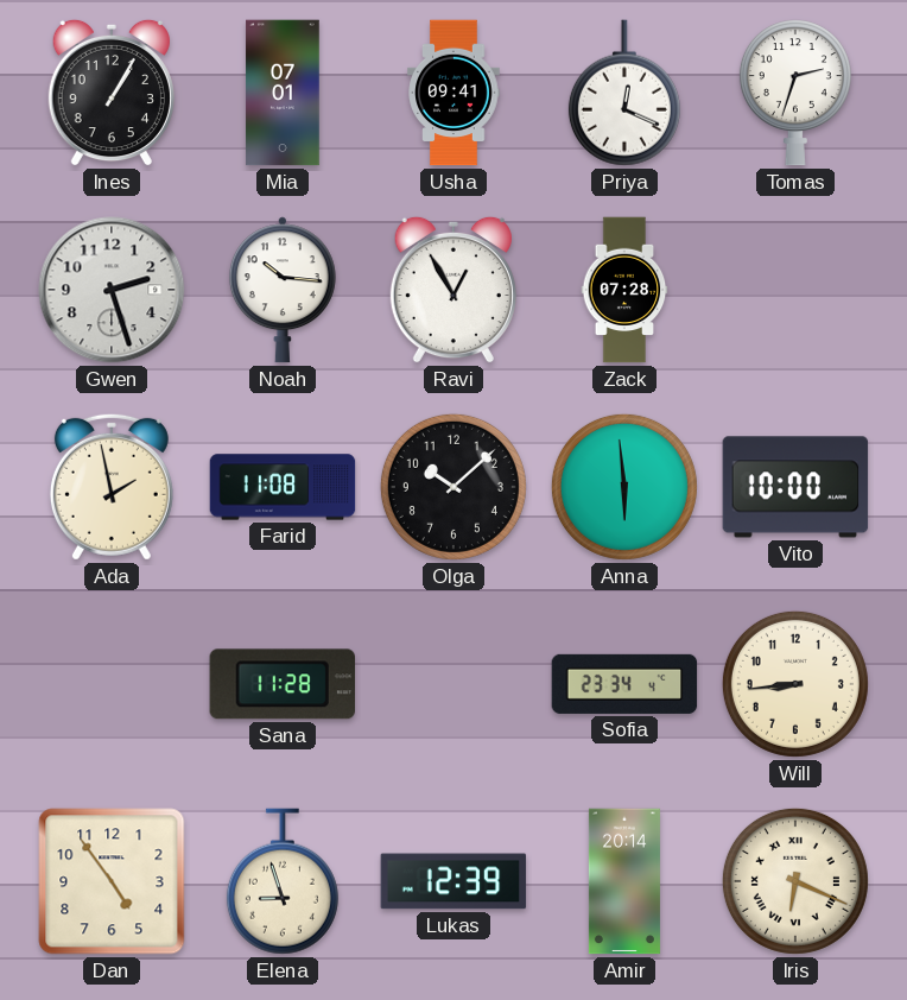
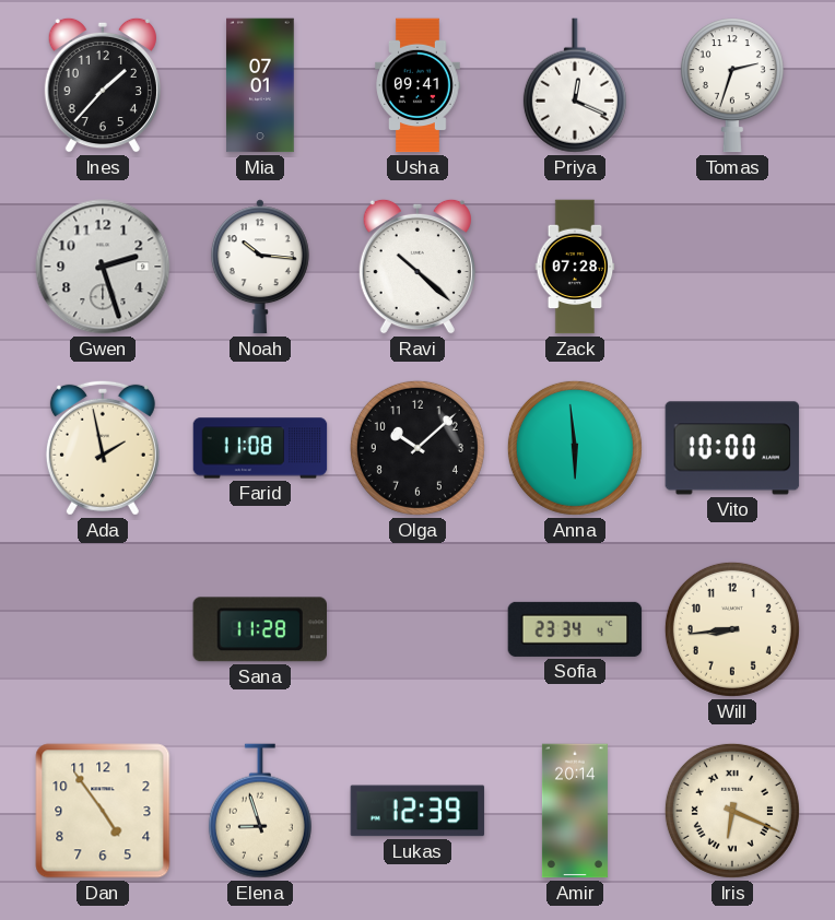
Ines: 1:05 -> 1:37 (103, 85)
Ravi: 12:55 -> 10:22 (417, 267)
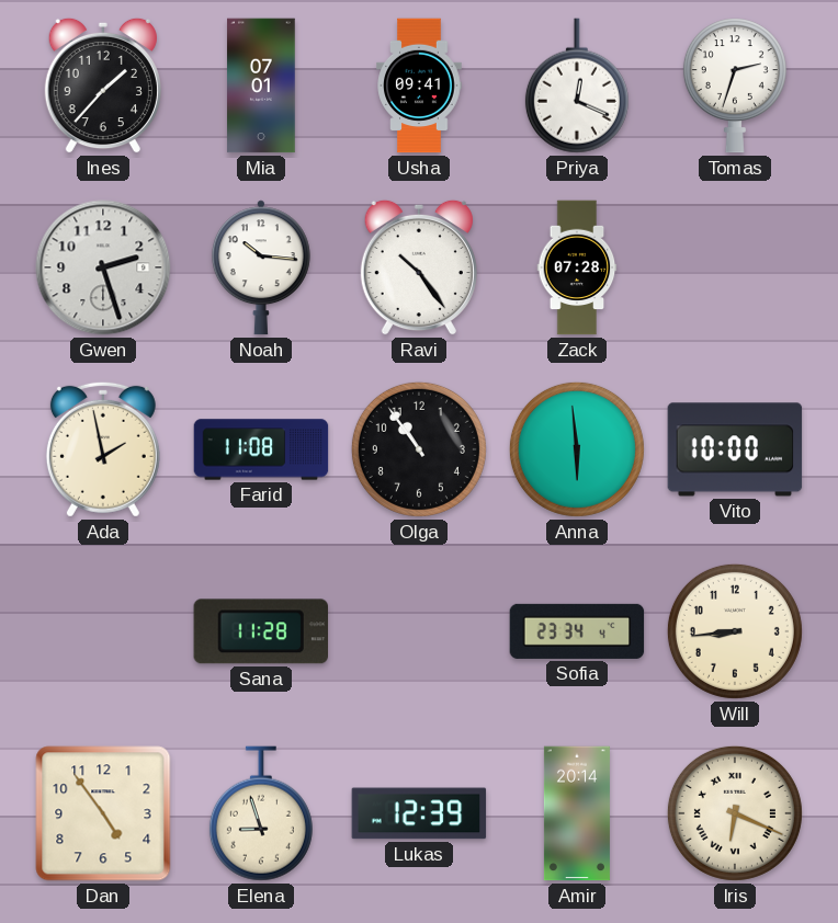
Ravi: 10:22 -> 10:24 (419, 267)
Olga: 10:08 -> 10:54 (419, 449)
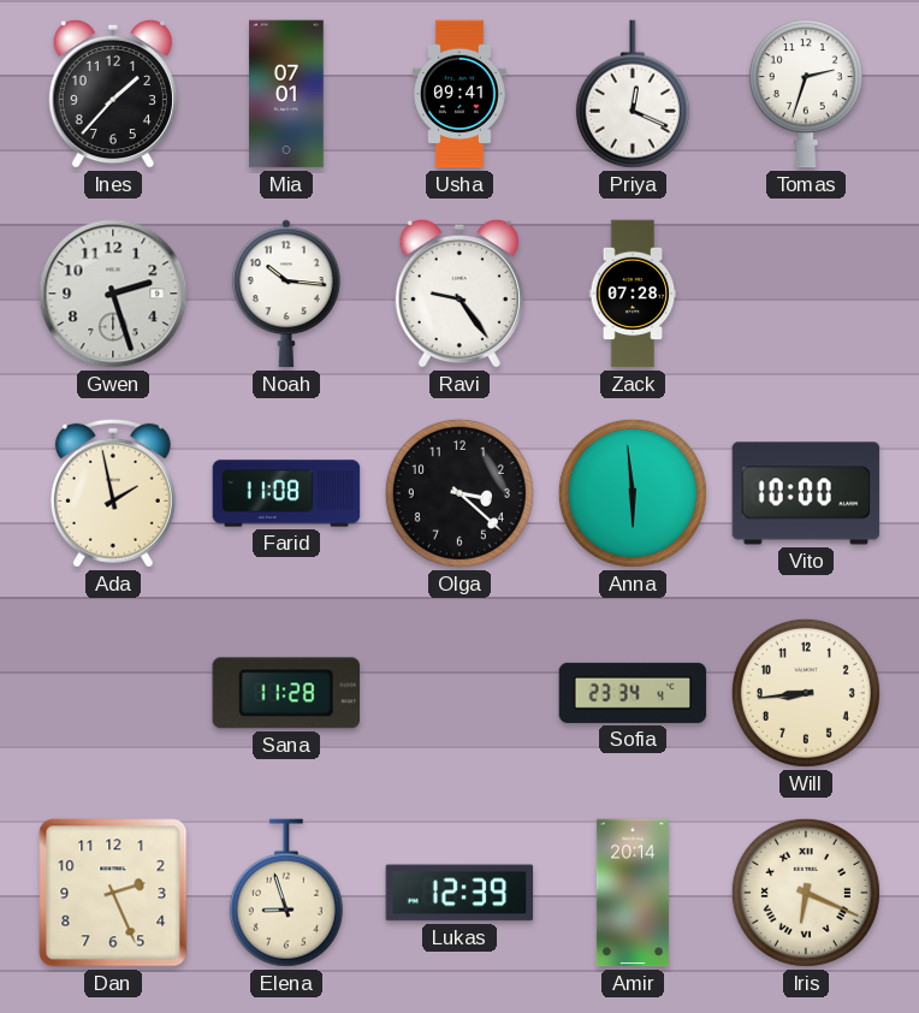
Ravi: 10:24 -> 9:24 (459, 294)
Olga: 10:54 -> 3:22 (459, 493)
Dan: 4:54 -> 2:26 (113, 893)
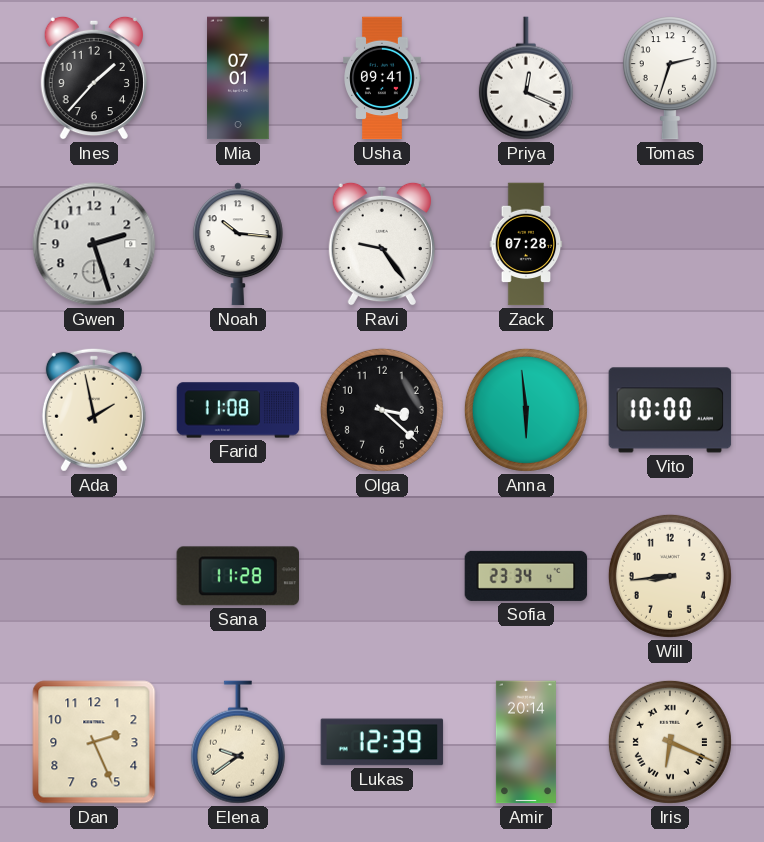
Elena: 8:57 -> 9:39 (238, 742)
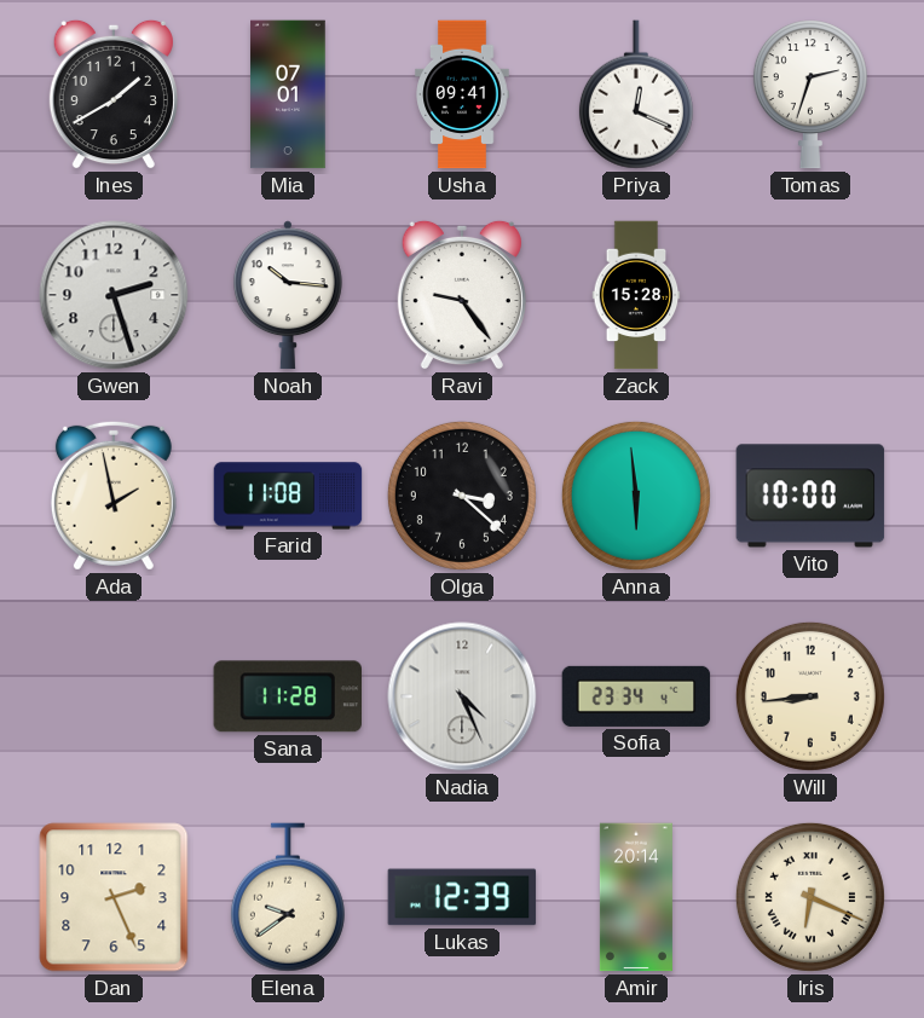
Ines: 1:37 -> 1:40 (114, 94)
Zack: 07:28 -> 15:28 (636, 295)
Nadia: none -> 4:26 (462, 696)
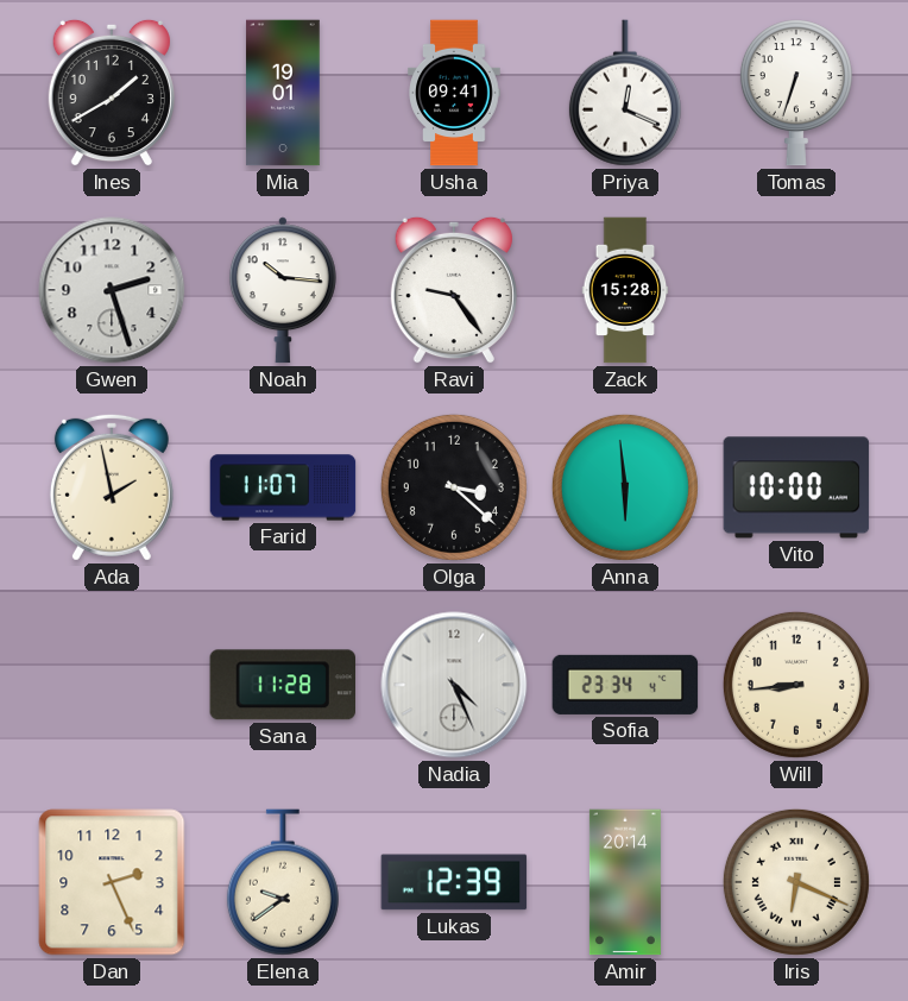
Mia: 07:01 -> 19:01 (283, 93)
Tomas: 2:33 -> 6:33 (796, 93)
Farid: 11:08 -> 11:07 (283, 487)
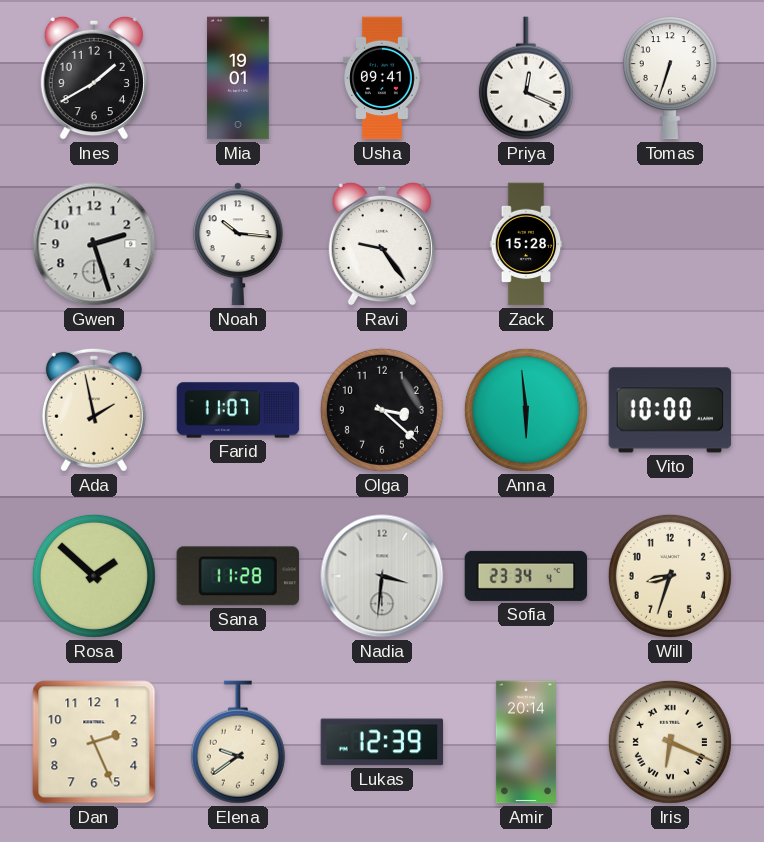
Rosa: none -> 1:52 (94, 576)
Nadia: 4:26 -> 3:31 (382, 576)
Will: 8:44 -> 8:33 (670, 576)
